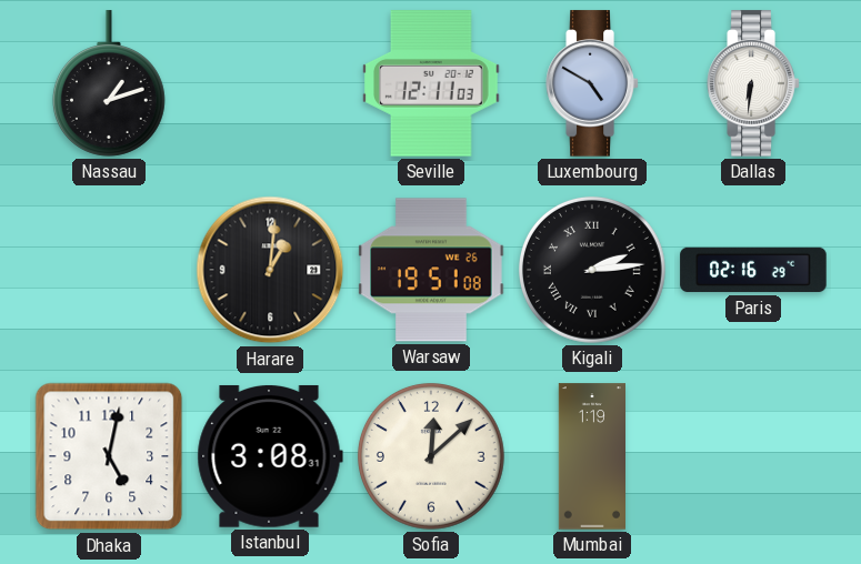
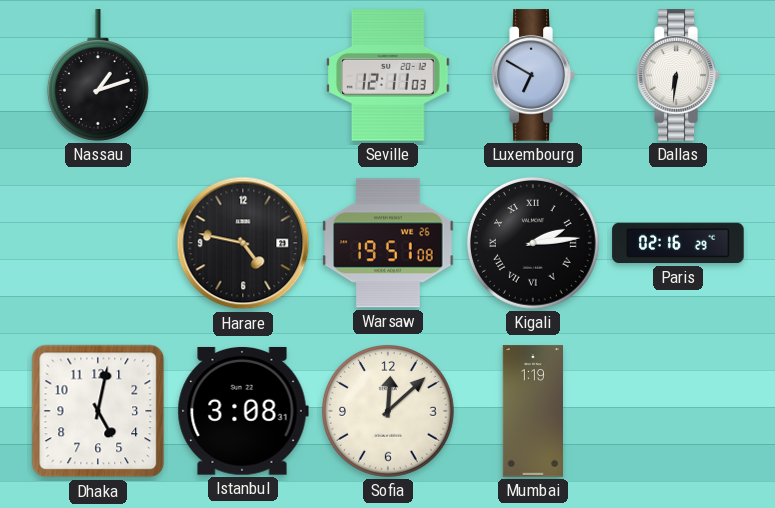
Luxembourg: 4:50 -> 6:50 (533, 75)
Harare: 1:01 -> 4:47 (243, 243)
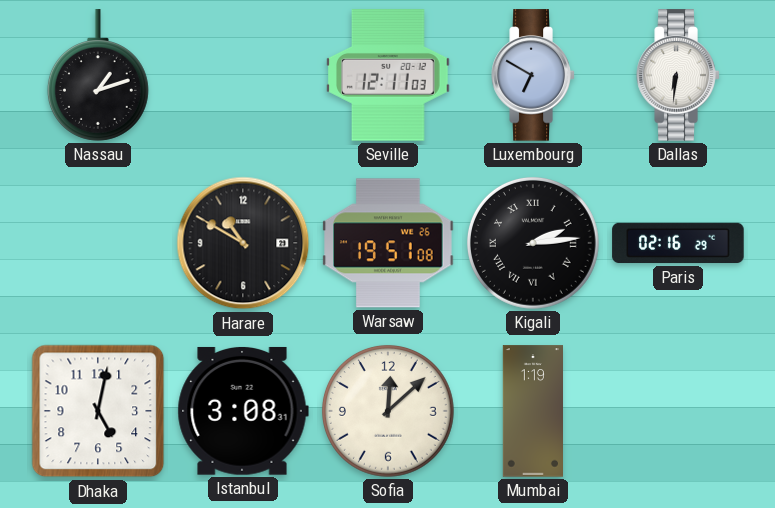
Harare: 4:47 -> 10:50 (243, 243)
